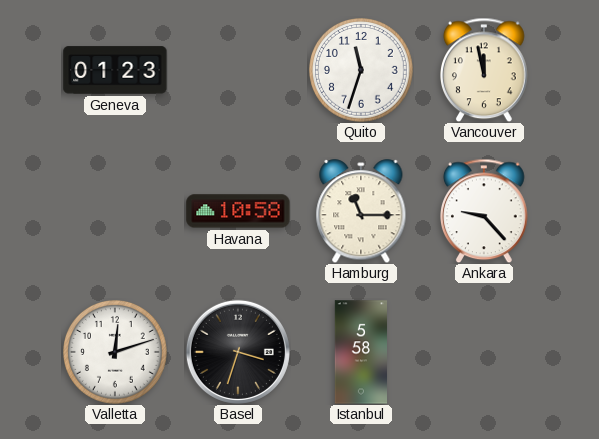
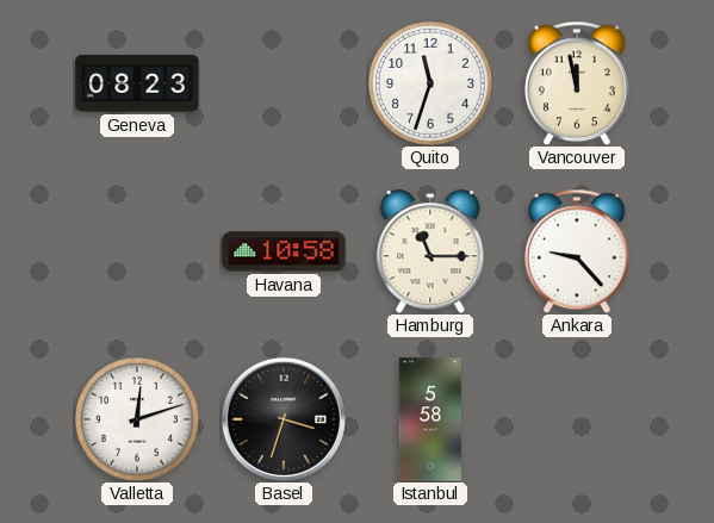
Geneva: 01:23 -> 08:23 (137, 83)
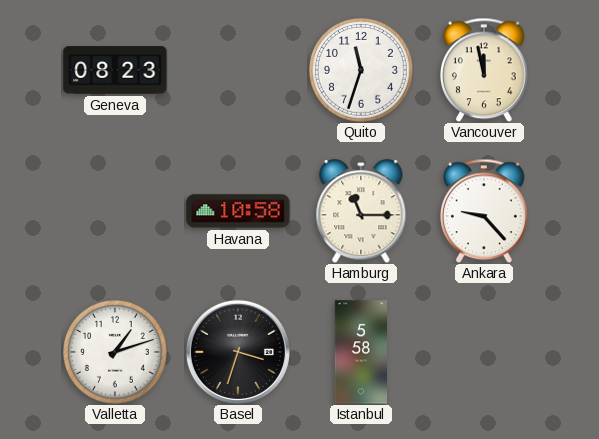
Valletta: 12:12 -> 1:12 (116, 353)
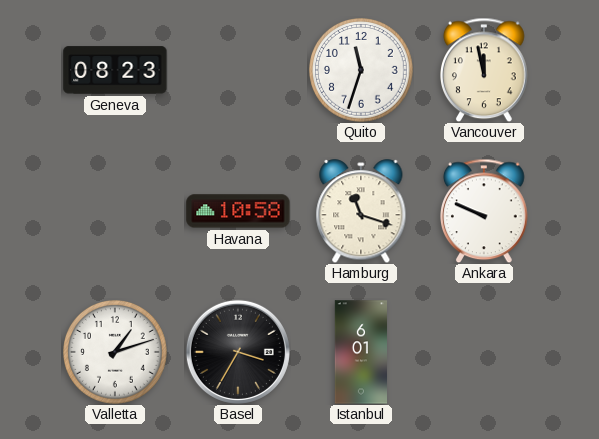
Hamburg: 11:15 -> 11:18 (361, 211)
Ankara: 9:23 -> 9:49 (485, 211)
Basel: 3:33 -> 3:35 (238, 352)
Istanbul: 5:58 -> 6:01 (361, 352)
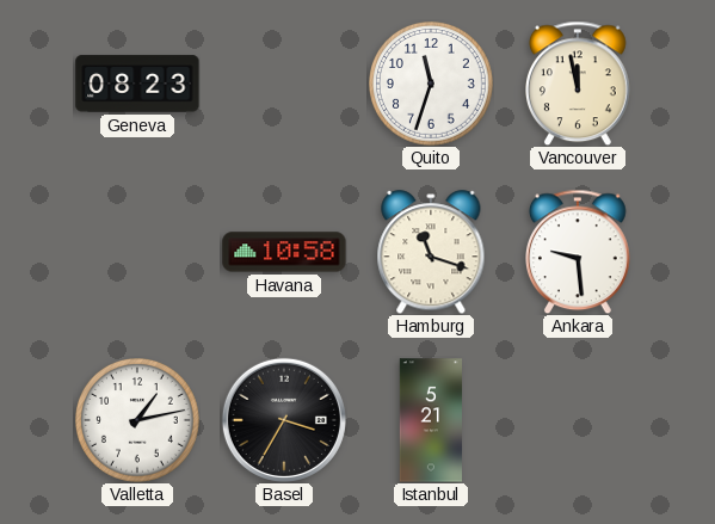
Ankara: 9:49 -> 9:29 (579, 252)
Valletta: 1:12 -> 1:13 (138, 421)
Istanbul: 6:01 -> 5:21 (431, 420)
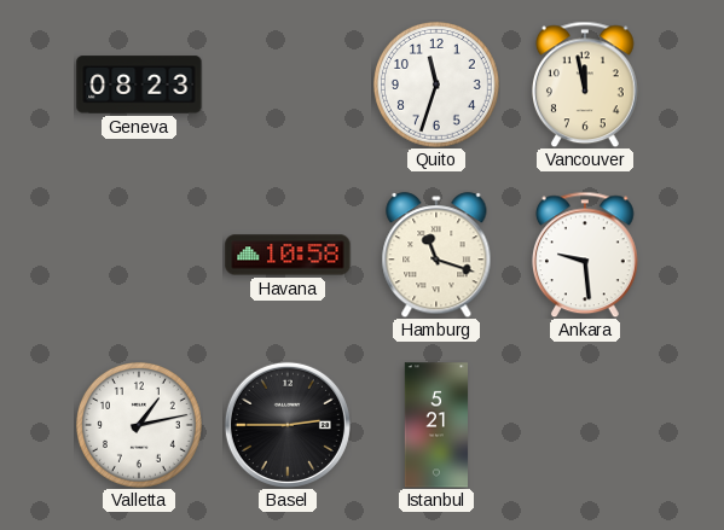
Basel: 3:35 -> 2:45 (288, 425)
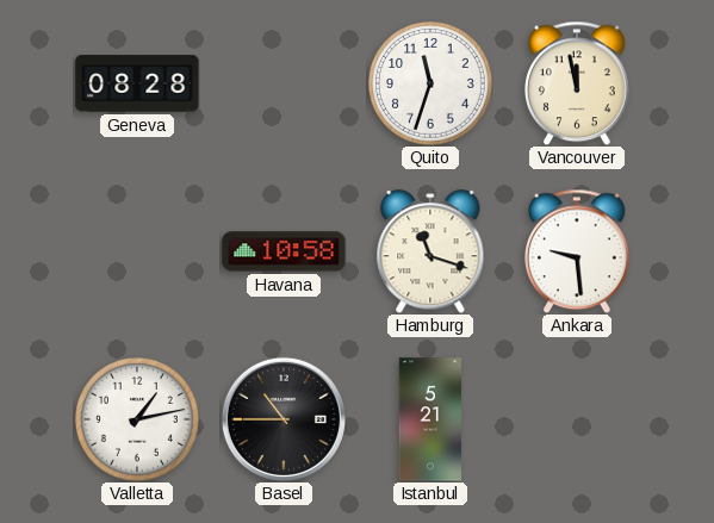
Geneva: 08:23 -> 08:28 (137, 83)
Basel: 2:45 -> 10:45 (284, 419)
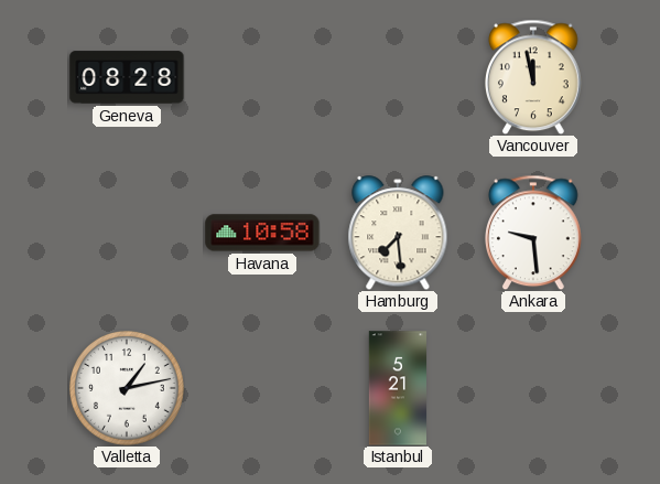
Quito: 11:33 -> none (431, 85)
Hamburg: 11:18 -> 7:29 (398, 233)
Basel: 10:45 -> none (284, 419)
